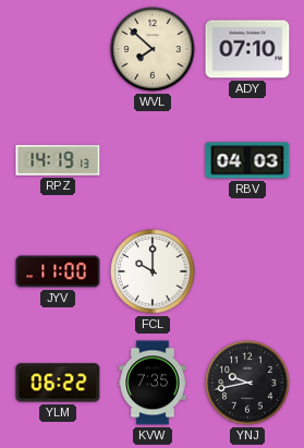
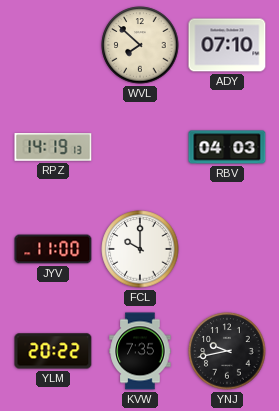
YLM: 06:22 -> 20:22 (53, 351)
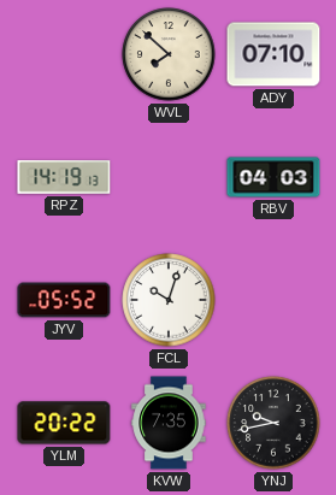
JYV: 11:00 -> 05:52 (64, 300)
FCL: 10:00 -> 10:03 (169, 300)
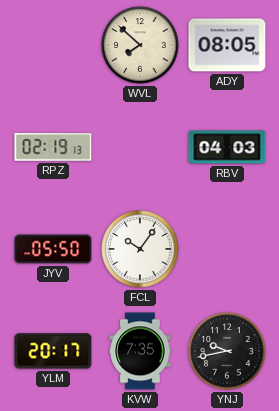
ADY: 07:10 -> 08:05 (227, 45)
RPZ: 14:19 -> 02:19 (53, 147)
JYV: 05:52 -> 05:50 (53, 249)
FCL: 10:03 -> 10:06 (140, 249)
YLM: 20:22 -> 20:17 (53, 351)
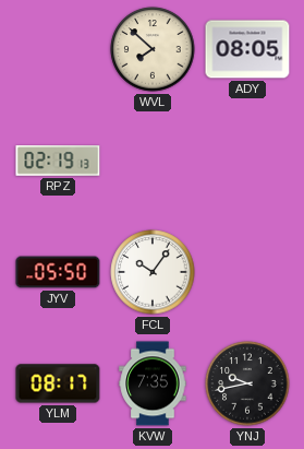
RBV: 04:03 -> none (227, 147)
YLM: 20:17 -> 08:17 (58, 383)
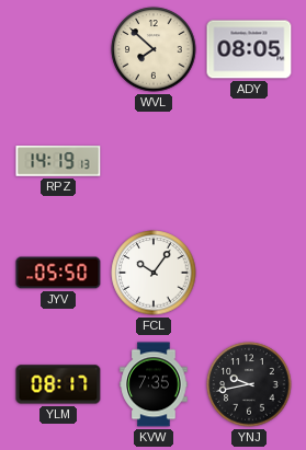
RPZ: 02:19 -> 14:19 (58, 161)
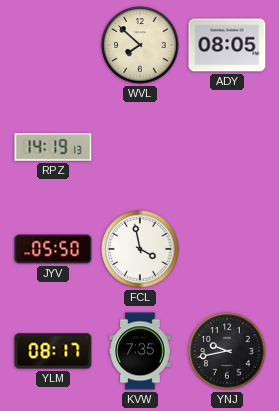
FCL: 10:06 -> 3:58 (140, 249)
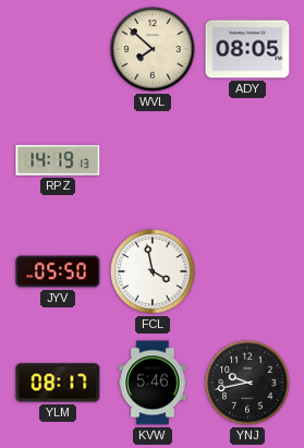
KVW: 7:35 -> 5:46 (153, 383)
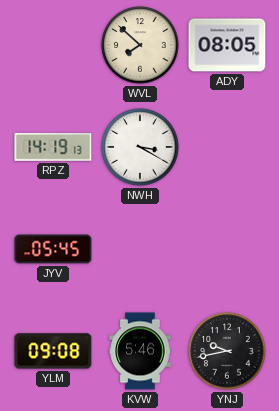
NWH: none -> 3:20 (140, 147)
JYV: 05:50 -> 05:45 (53, 249)
FCL: 3:58 -> none (153, 271)
YLM: 08:17 -> 09:08 (53, 351)
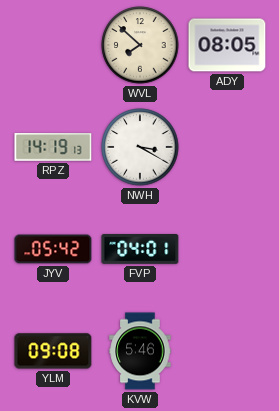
JYV: 05:45 -> 05:42 (53, 249)
FVP: none -> 04:01 (140, 250)
YNJ: 9:43 -> none (227, 351)
